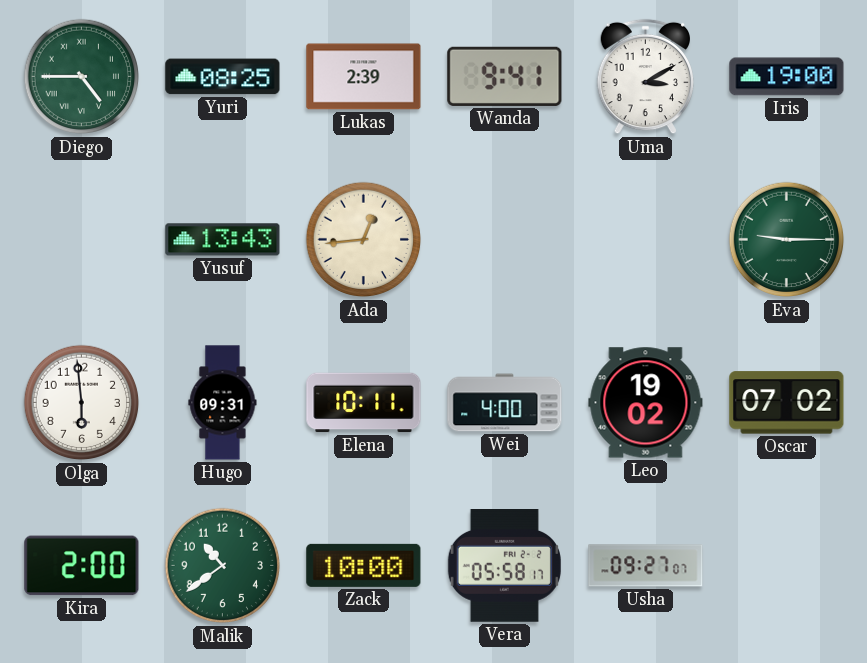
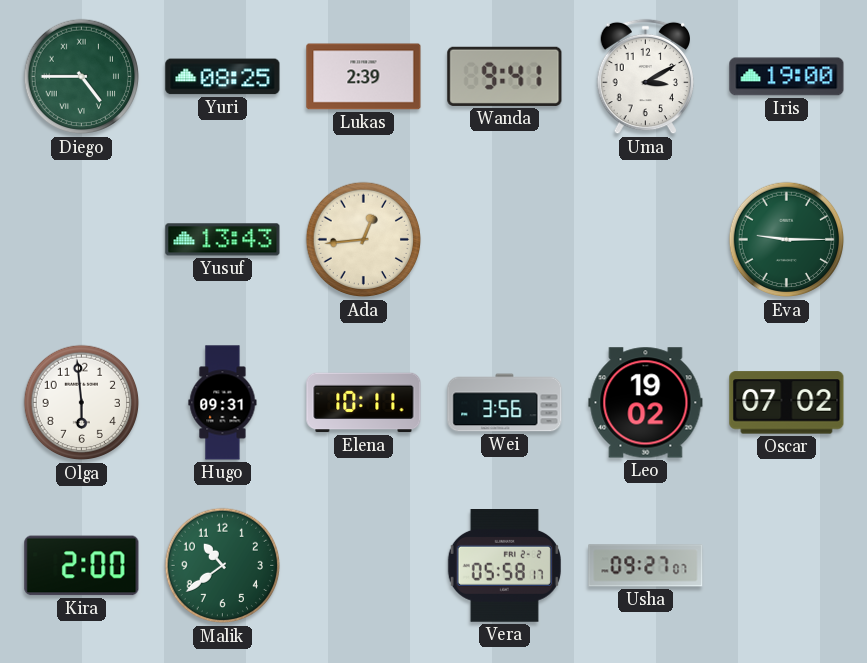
Wei: 4:00 -> 3:56 (505, 403)
Zack: 10:00 -> none (364, 565)
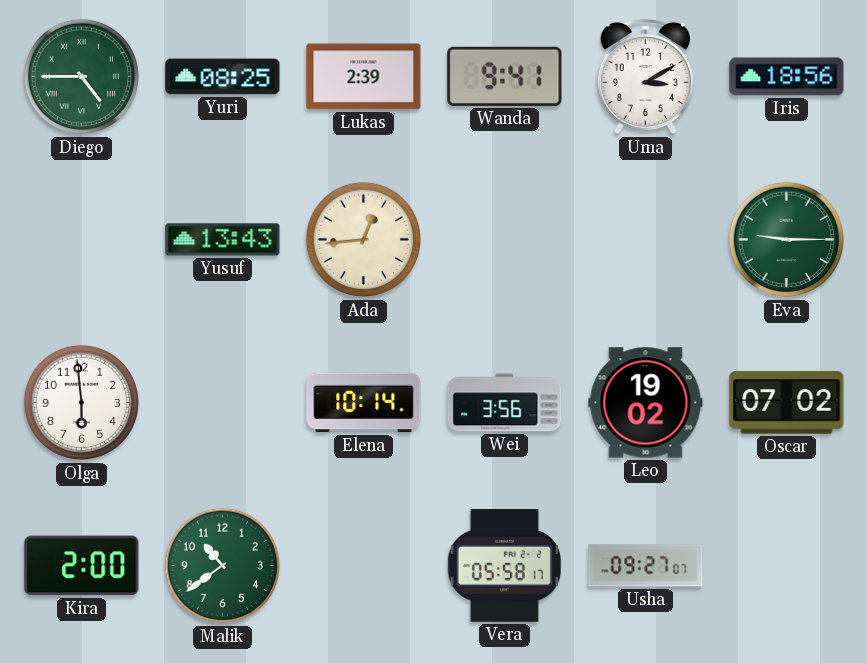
Iris: 19:00 -> 18:56 (787, 77)
Hugo: 09:31 -> none (223, 403)
Elena: 10:11 -> 10:14 (364, 403)
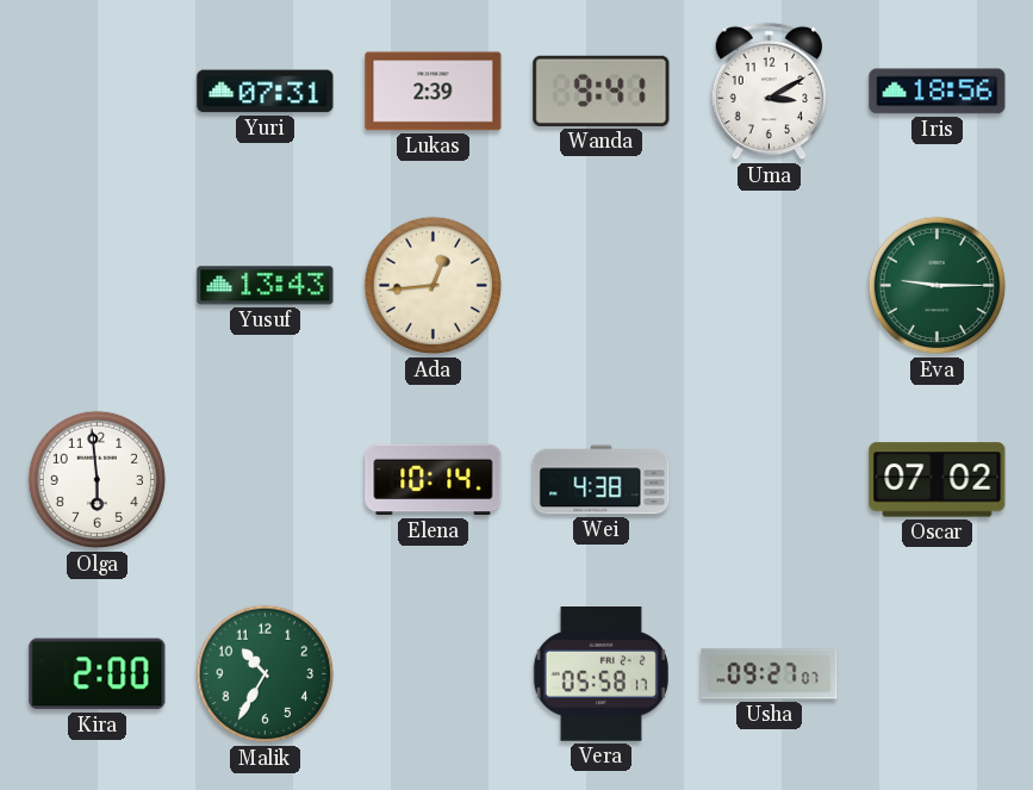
Diego: 4:45 -> none (82, 77)
Yuri: 08:25 -> 07:31 (266, 92)
Wei: 3:56 -> 4:38 (602, 480)
Leo: 19:02 -> none (646, 403)
Malik: 10:39 -> 10:35 (266, 674)
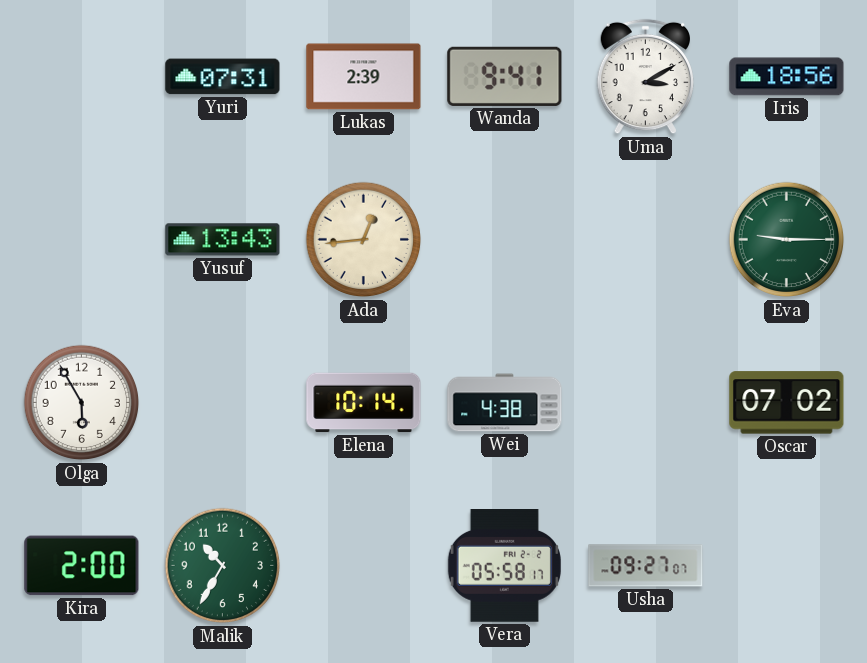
Olga: 5:59 -> 5:55 (82, 403)
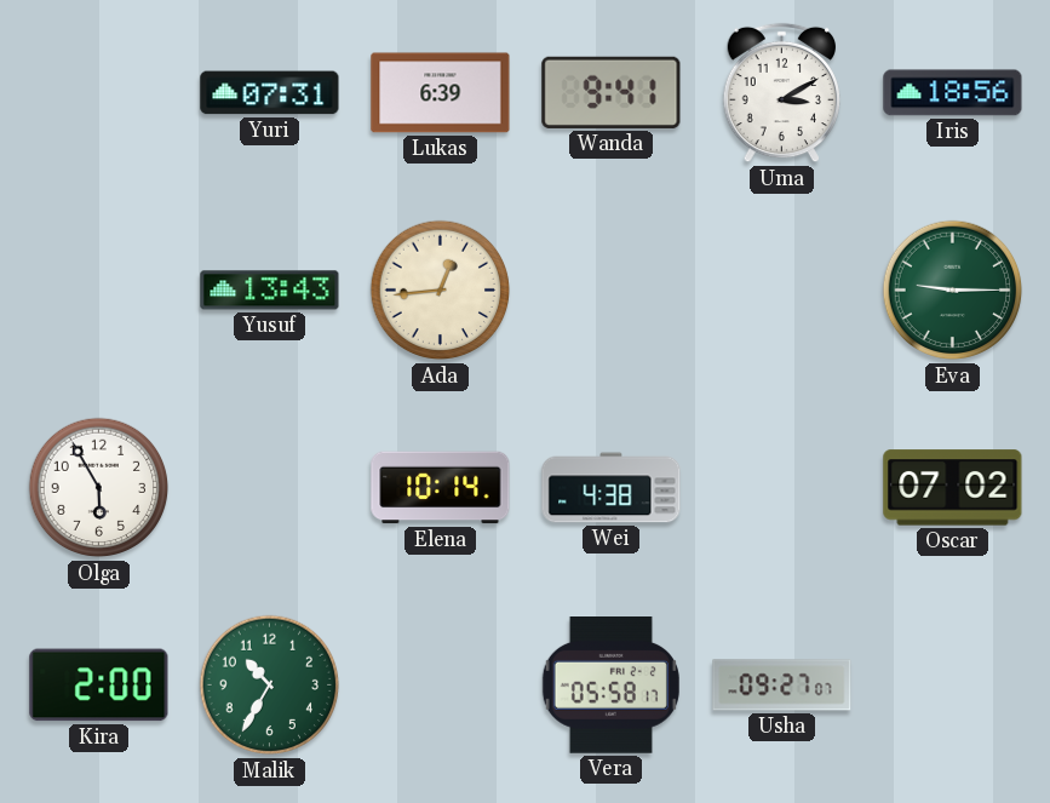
Lukas: 2:39 -> 6:39 (441, 93)
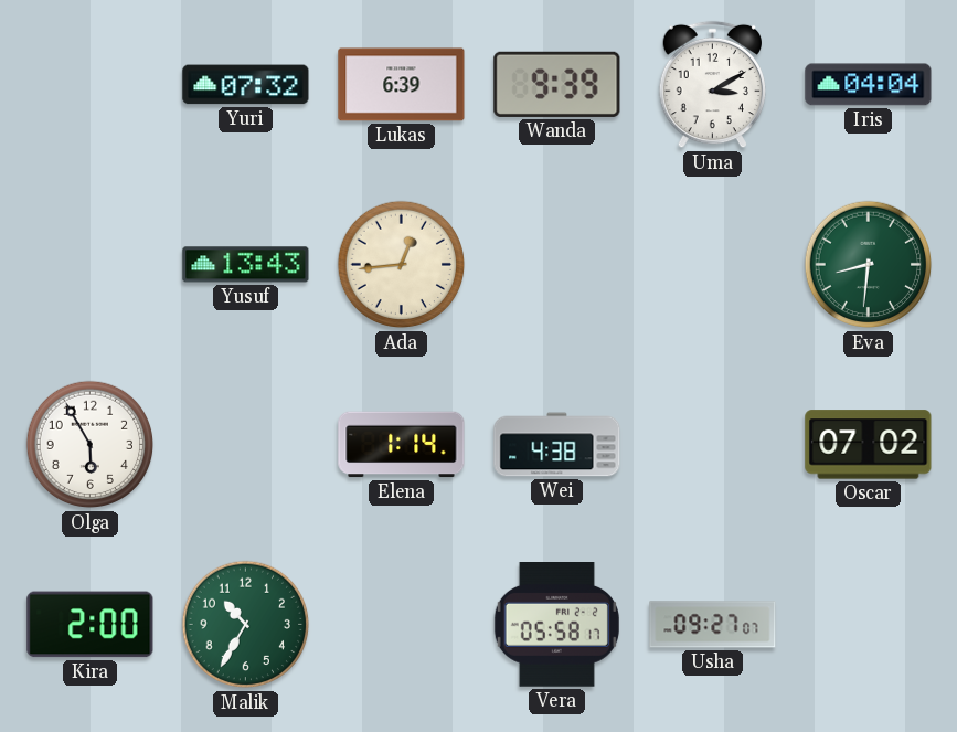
Yuri: 07:31 -> 07:32 (246, 85)
Wanda: 9:41 -> 9:39 (557, 84)
Iris: 18:56 -> 04:04 (869, 85)
Eva: 9:15 -> 8:31 (869, 265)
Elena: 10:14 -> 1:14 (402, 445)
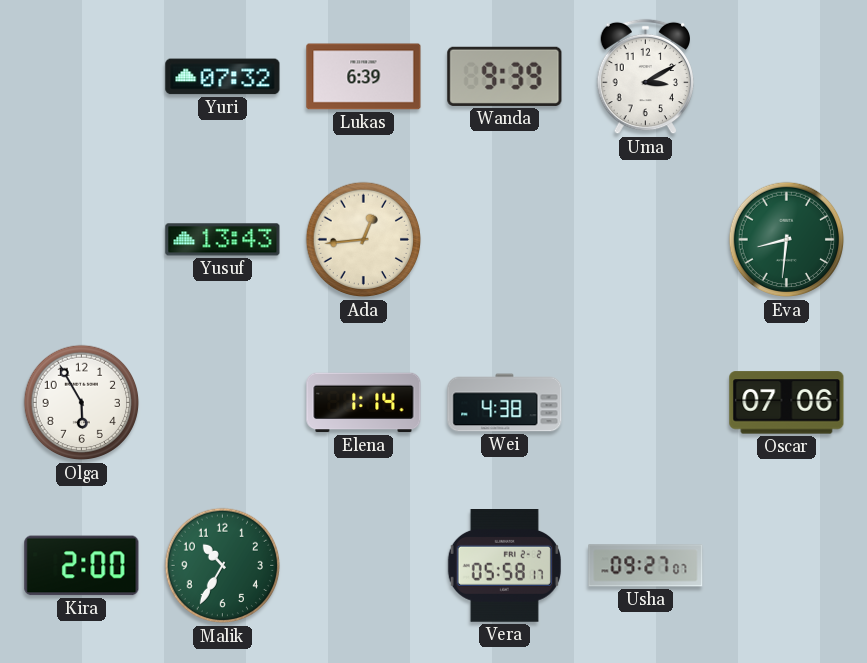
Iris: 04:04 -> none (869, 85)
Oscar: 07:02 -> 07:06 (787, 403)
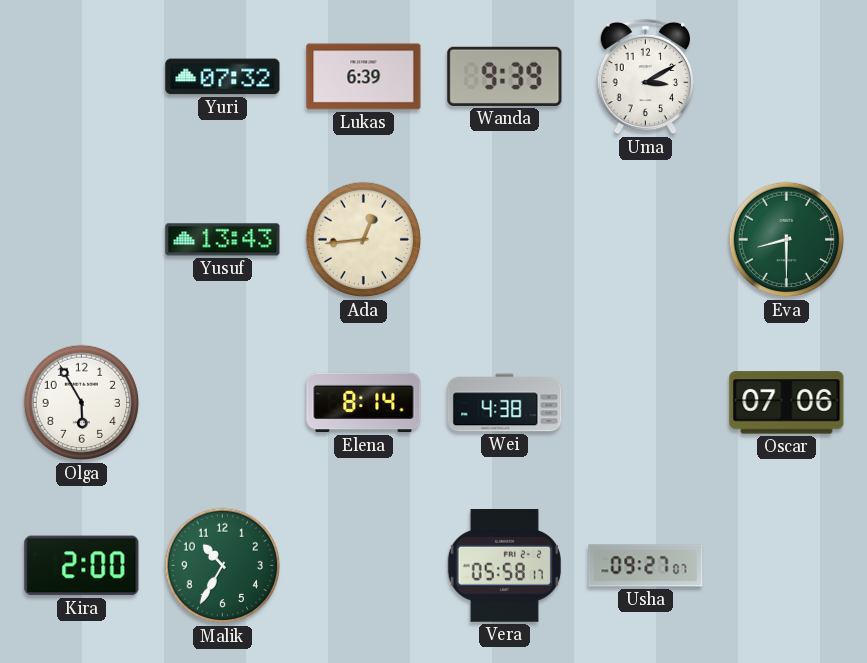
Eva: 8:31 -> 8:30 (787, 240)
Elena: 1:14 -> 8:14 (364, 403)
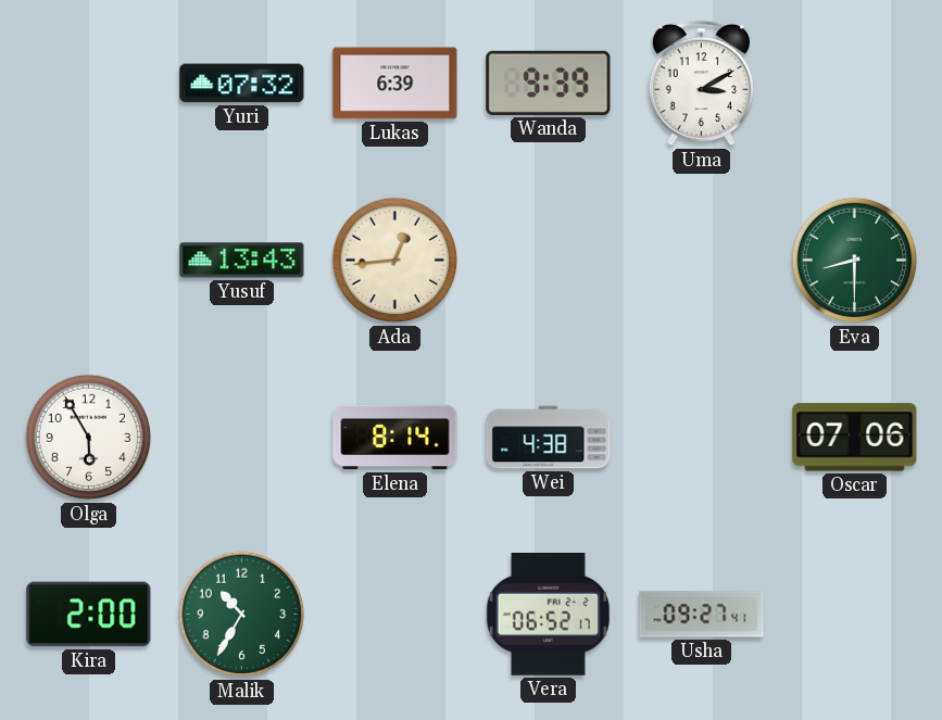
Vera: 05:58 -> 06:52 (548, 615)
Usha: 09:27:07 -> 09:27:41 (702, 615)
